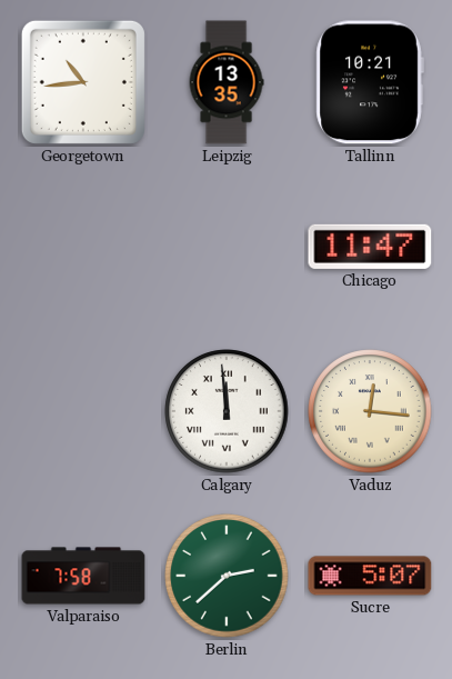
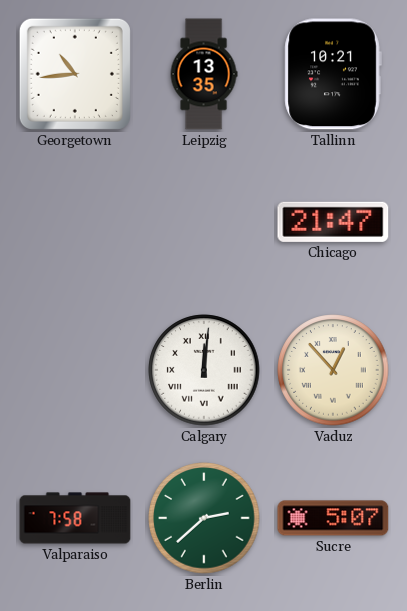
Chicago: 11:47 -> 21:47 (333, 222)
Calgary: 11:59 -> 12:01 (204, 370)
Vaduz: 12:16 -> 12:53 (333, 370)
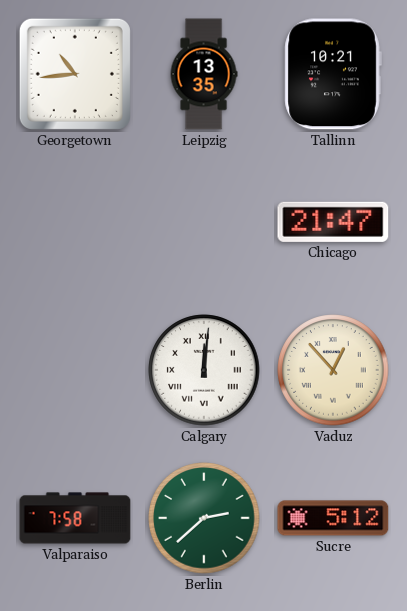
Sucre: 5:07 -> 5:12 (333, 518)
